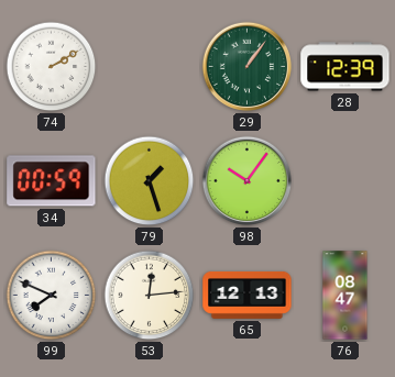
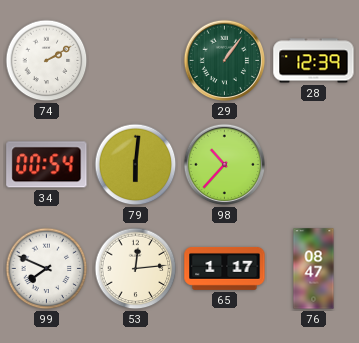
34: 00:59 -> 00:54 (47, 165)
79: 1:27 -> 6:01 (136, 165)
98: 10:06 -> 10:37 (225, 165)
65: 12:13 -> 1:17 (225, 268)
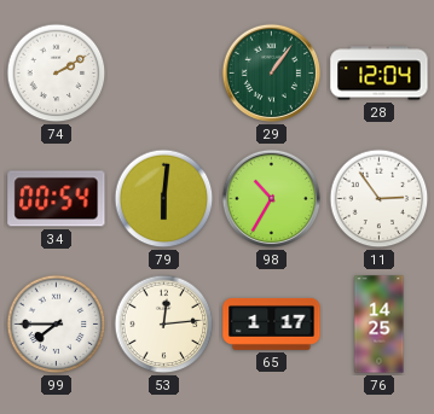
28: 12:39 -> 12:04 (380, 74)
98: 10:37 -> 10:35 (272, 199)
11: none -> 2:54 (380, 199)
99: 7:49 -> 7:45 (57, 325)
76: 08:47 -> 14:25 (380, 325)
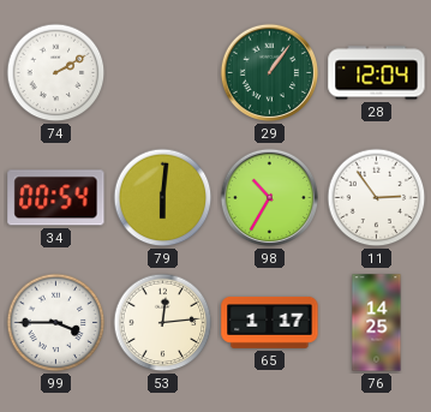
99: 7:45 -> 3:45 (56, 323)
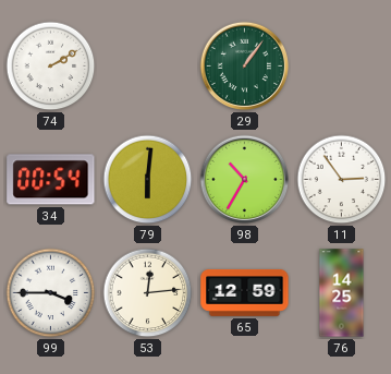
28: 12:04 -> none (377, 73)
65: 1:17 -> 12:59 (245, 292)
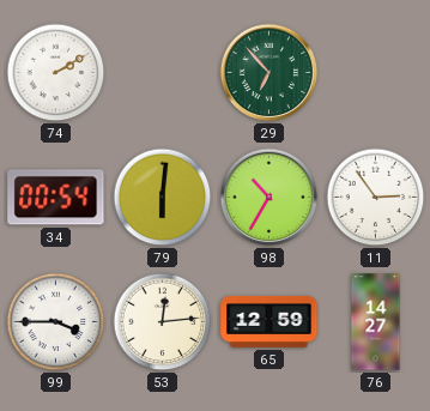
29: 1:06 -> 6:53 (269, 73)
76: 14:25 -> 14:27 (376, 322)
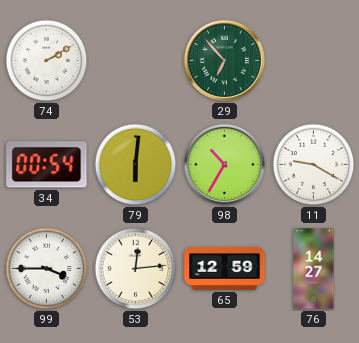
11: 2:54 -> 9:20 (314, 165)
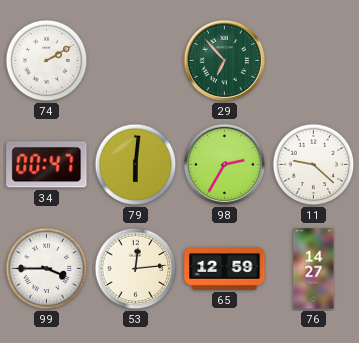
34: 00:54 -> 00:47 (47, 165)
98: 10:35 -> 2:35 (225, 165)
11: 9:20 -> 9:22 (314, 165)
